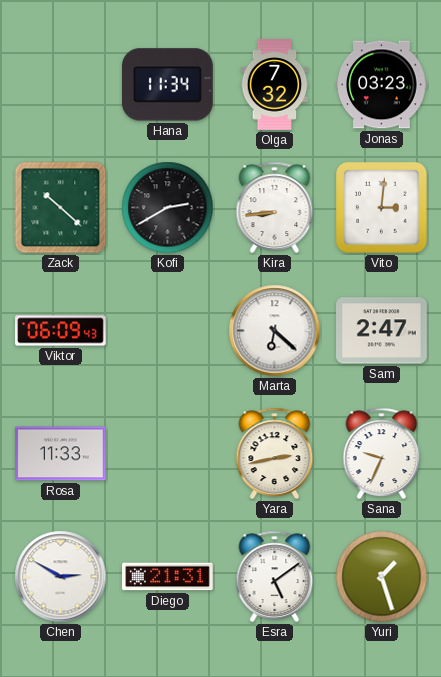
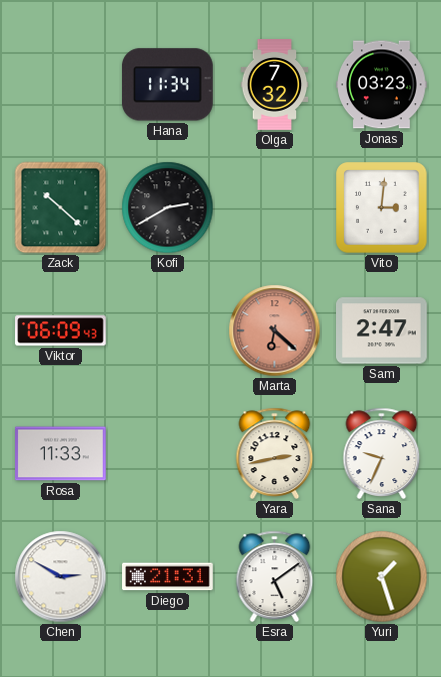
Kira: 8:44 -> none (275, 207)
Marta dial: white -> salmon (275, 331)
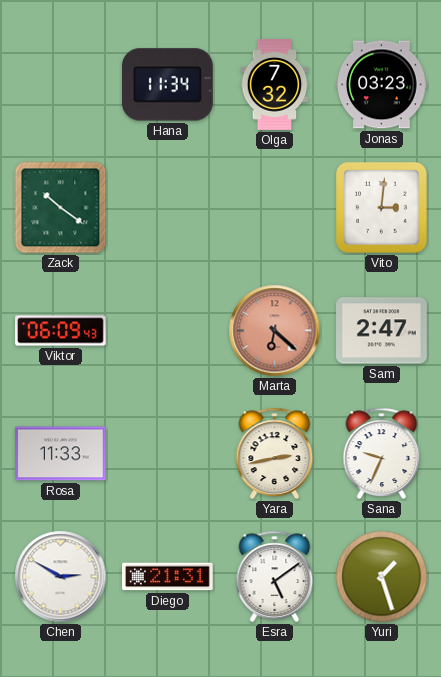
Zack: 10:22 -> 10:21 (61, 208)
Kofi: 2:40 -> none (168, 208)
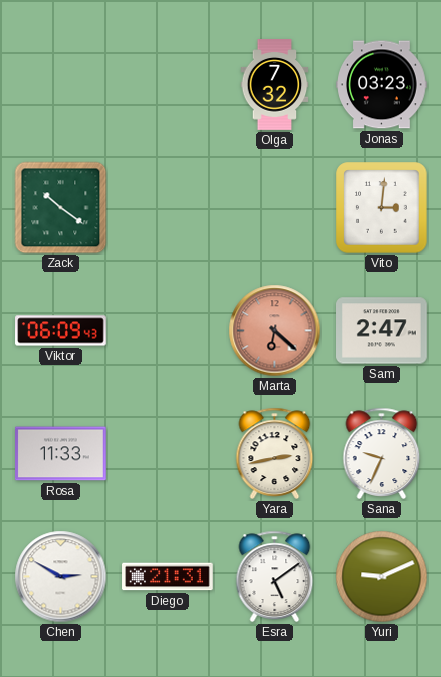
Hana: 11:34 -> none (167, 85)
Yuri: 1:27 -> 9:11 (382, 577)
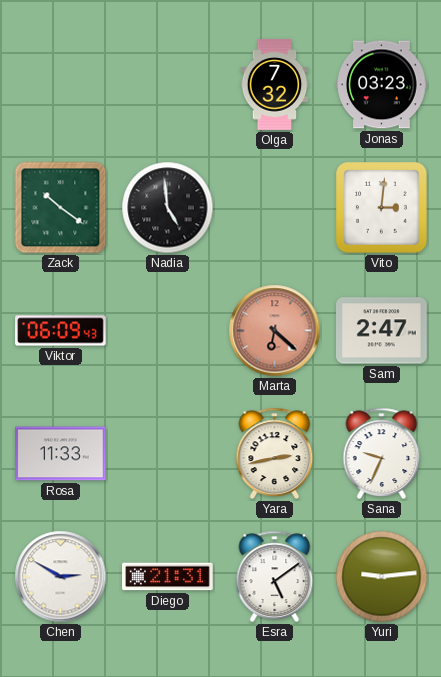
Nadia: none -> 4:59 (168, 208)
Yuri: 9:11 -> 9:14 (382, 577)
